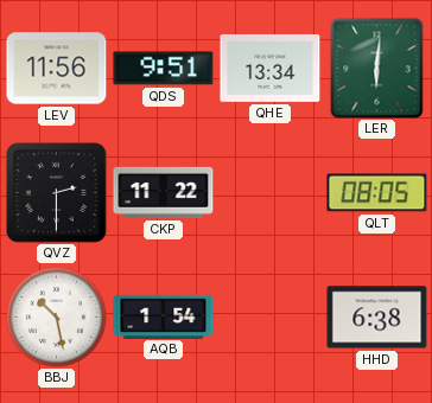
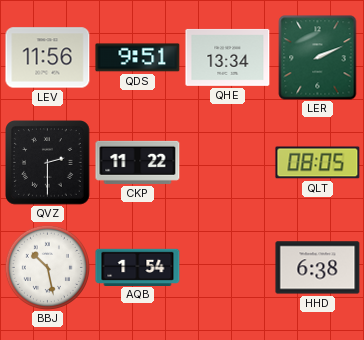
LER: 6:01 -> 2:11 (318, 58)
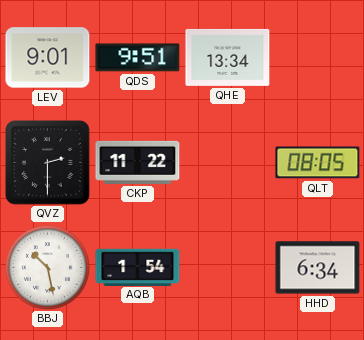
LEV: 11:56 -> 9:01 (48, 58)
LER: 2:11 -> none (318, 58)
HHD: 6:38 -> 6:34 (318, 268)
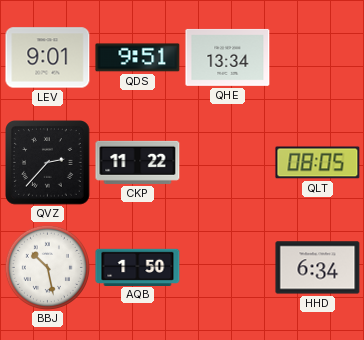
QVZ: 2:30 -> 2:37 (48, 163)
AQB: 1:54 -> 1:50 (138, 267)
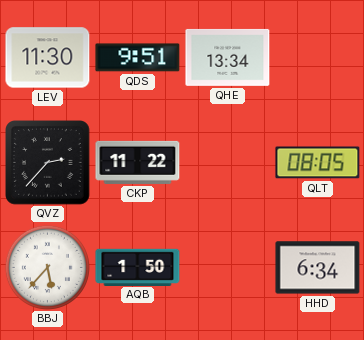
LEV: 9:01 -> 11:30 (48, 58)
BBJ: 10:28 -> 5:37 (47, 267)
